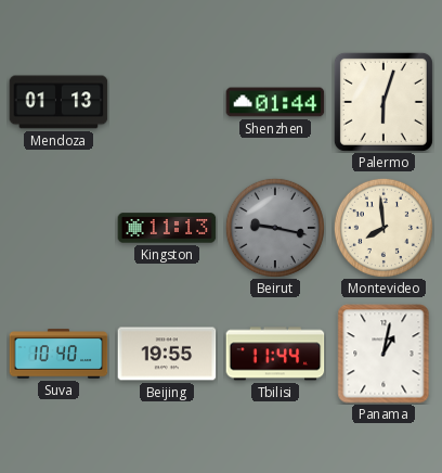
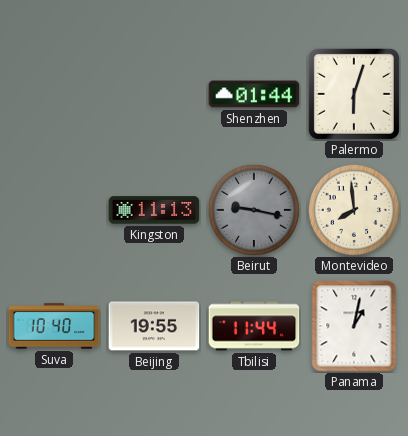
Mendoza: 01:13 -> none (58, 102)
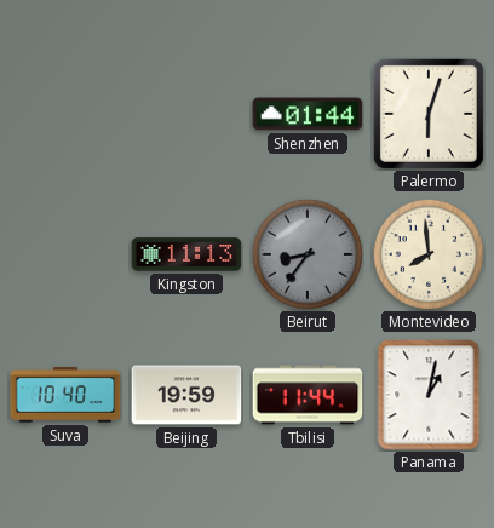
Beirut: 9:17 -> 8:36 (308, 254)
Beijing: 19:55 -> 19:59 (186, 395)
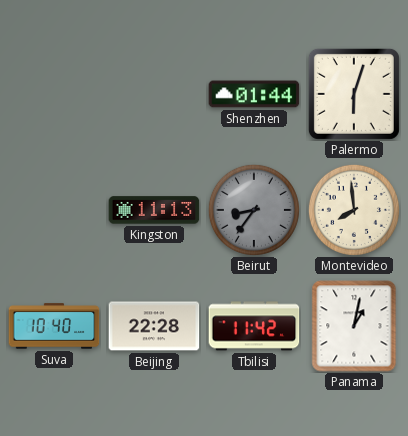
Beijing: 19:59 -> 22:28 (154, 326)
Tbilisi: 11:44 -> 11:42 (254, 326)
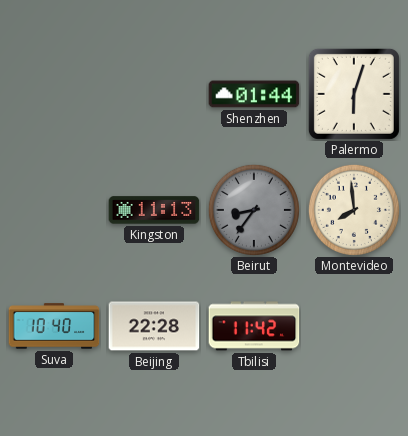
Panama: 1:02 -> none (354, 326)
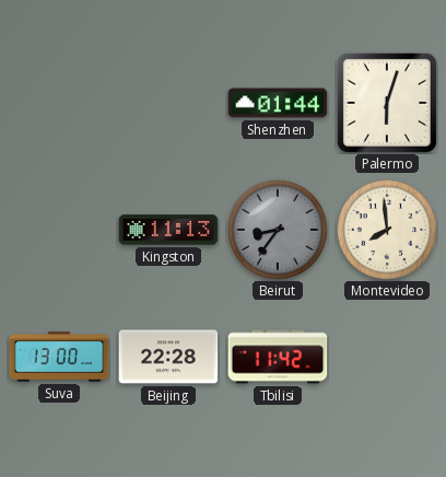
Suva: 10:40 -> 13:00 (59, 357)
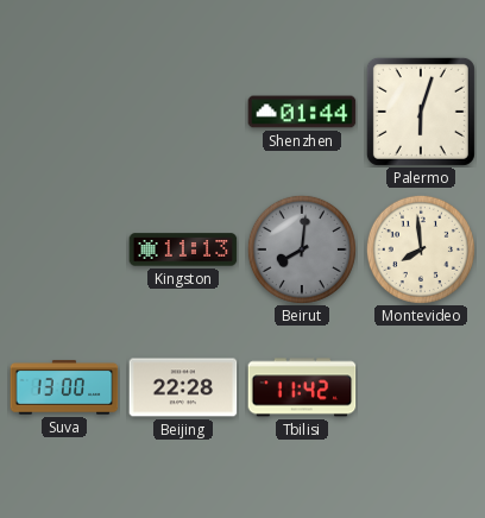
Beirut: 8:36 -> 8:01 (302, 249)
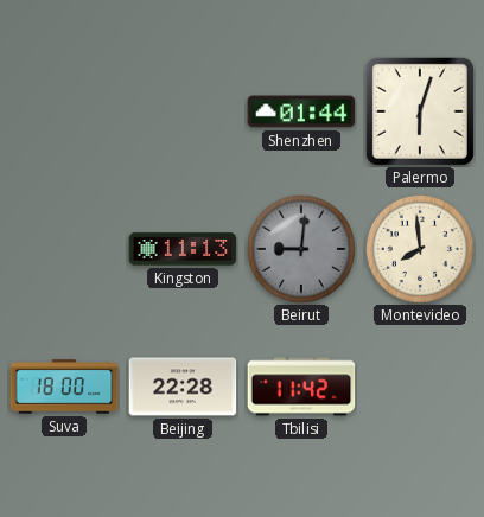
Beirut: 8:01 -> 9:01 (301, 249)
Suva: 13:00 -> 18:00 (64, 387)
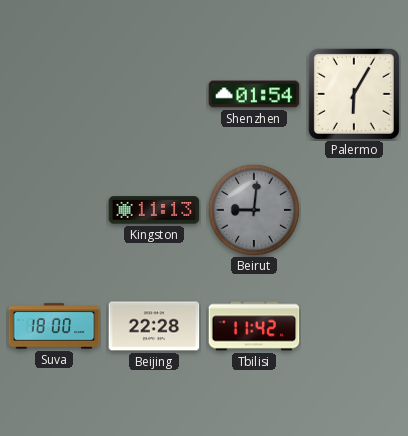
Shenzhen: 01:44 -> 01:54 (254, 94)
Palermo: 6:03 -> 6:05 (354, 94)
Montevideo: 7:59 -> none (420, 249)
